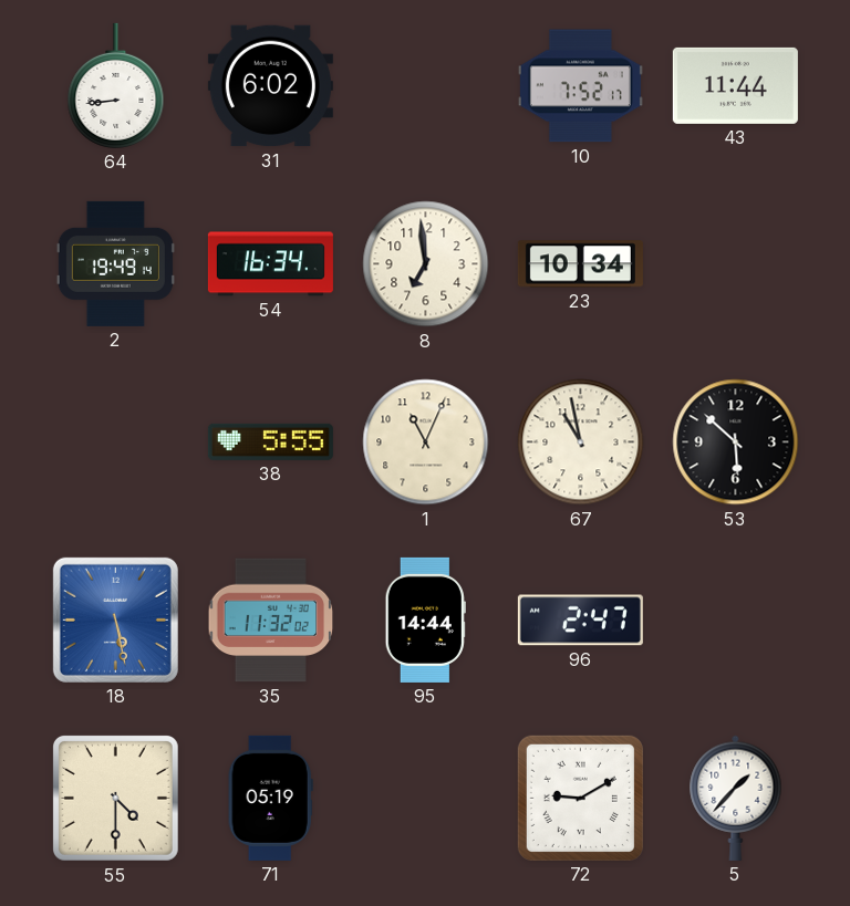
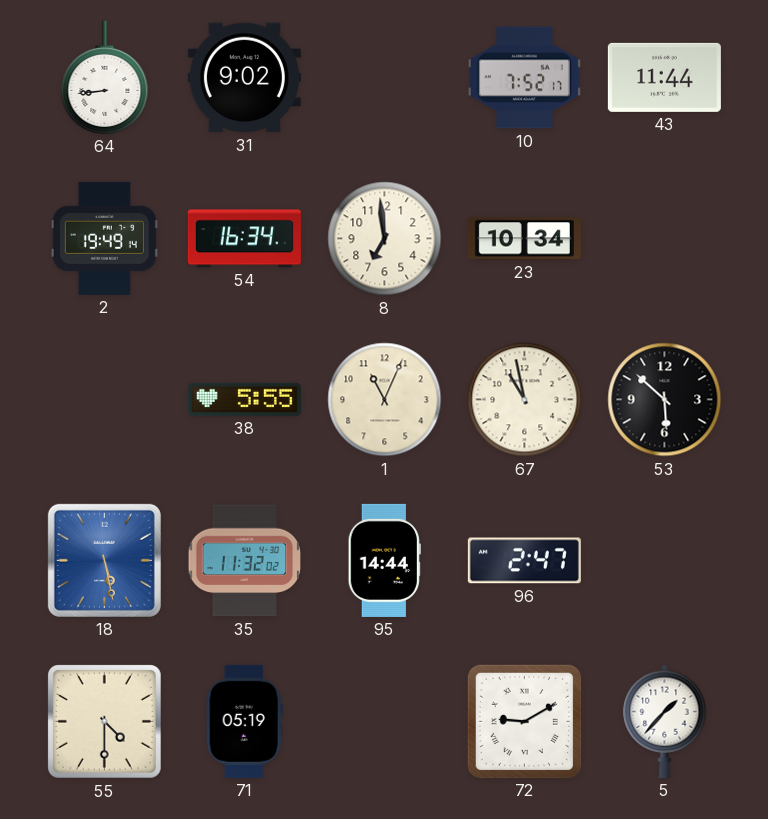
31: 6:02 -> 9:02 (244, 78)
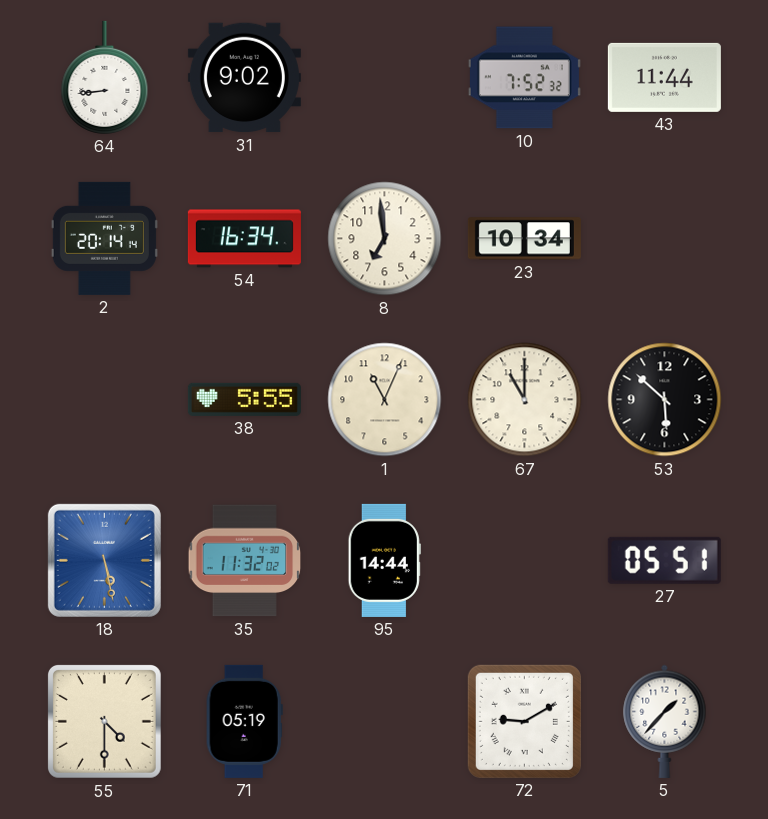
10: 7:52:17 -> 7:52:32 (524, 78)
2: 19:49 -> 20:14 (104, 238)
67: 10:58 -> 11:00 (525, 400)
96: 2:47 -> none (524, 561)
27: none -> 05:51 (664, 560)
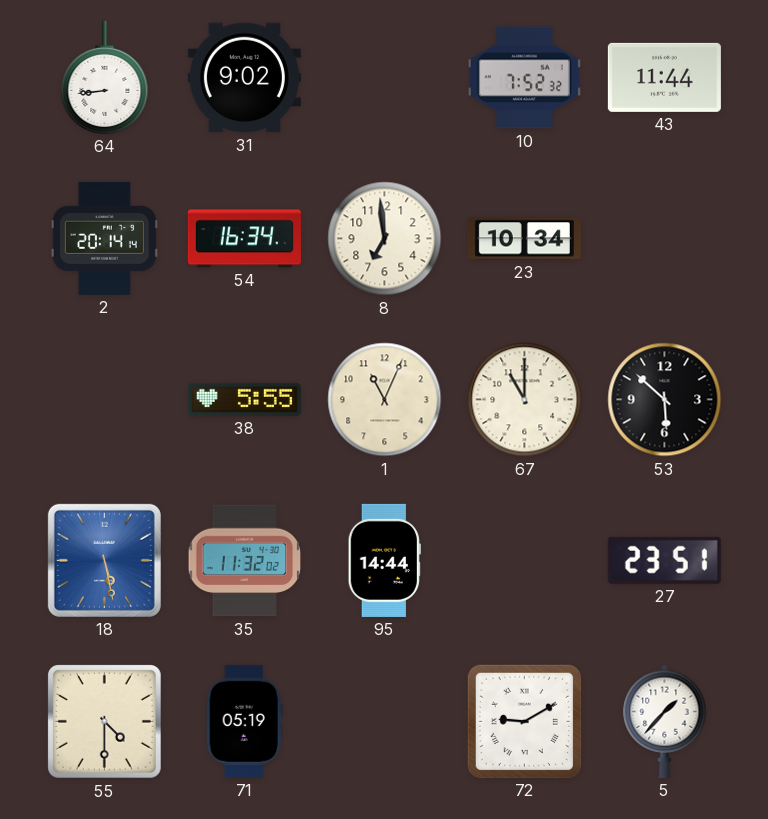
27: 05:51 -> 23:51 (664, 560)
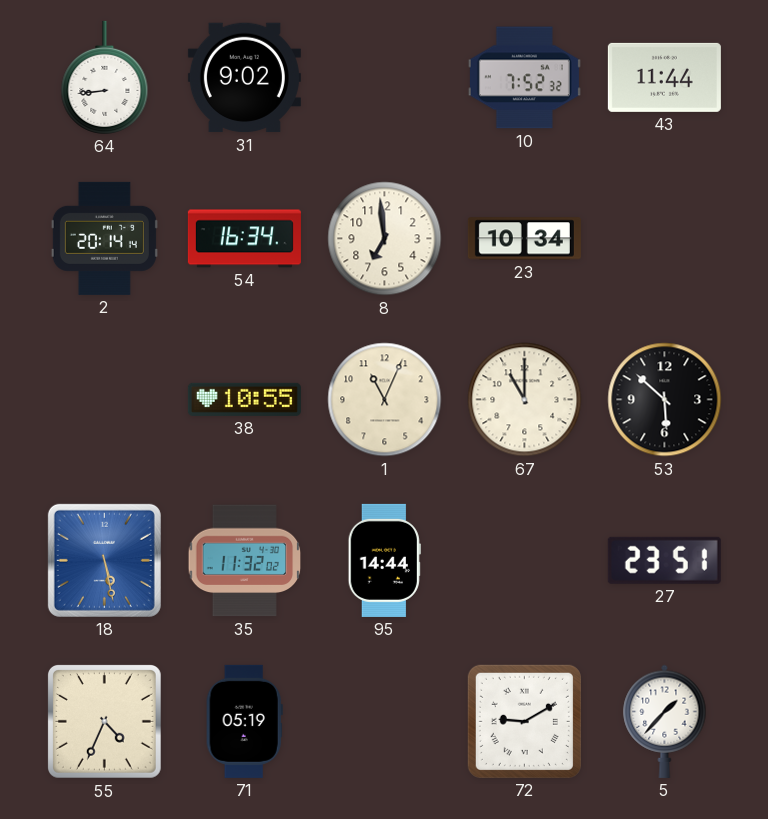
38: 5:55 -> 10:55 (244, 399)
55: 4:30 -> 4:34 (104, 721)
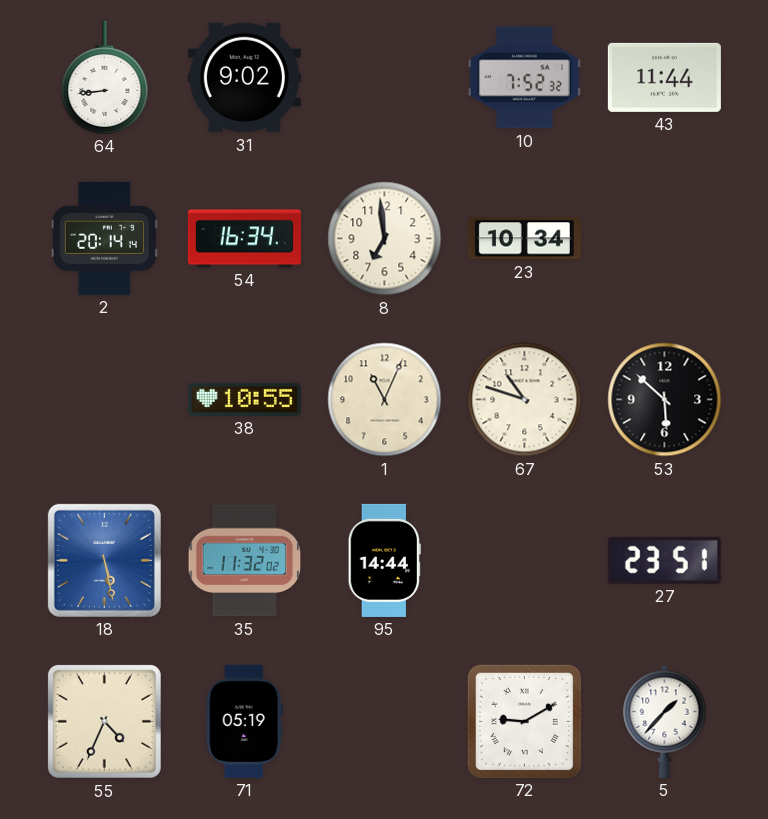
67: 11:00 -> 10:48 (525, 400)
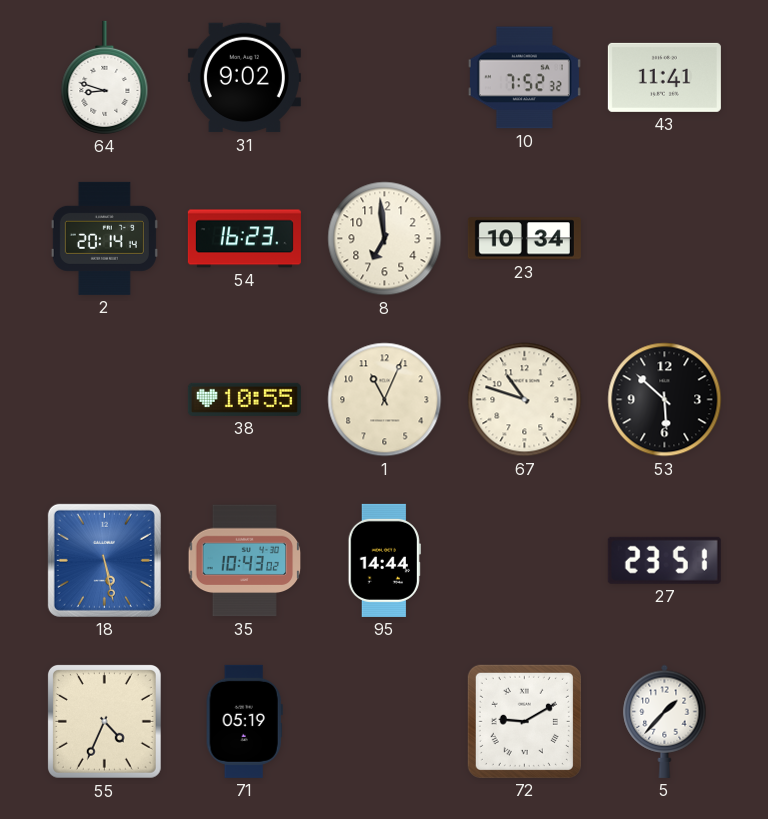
64: 8:44 -> 8:48 (105, 77)
43: 11:44 -> 11:41 (664, 77)
54: 16:34 -> 16:23 (244, 239)
35: 11:32 -> 10:43 (245, 561)
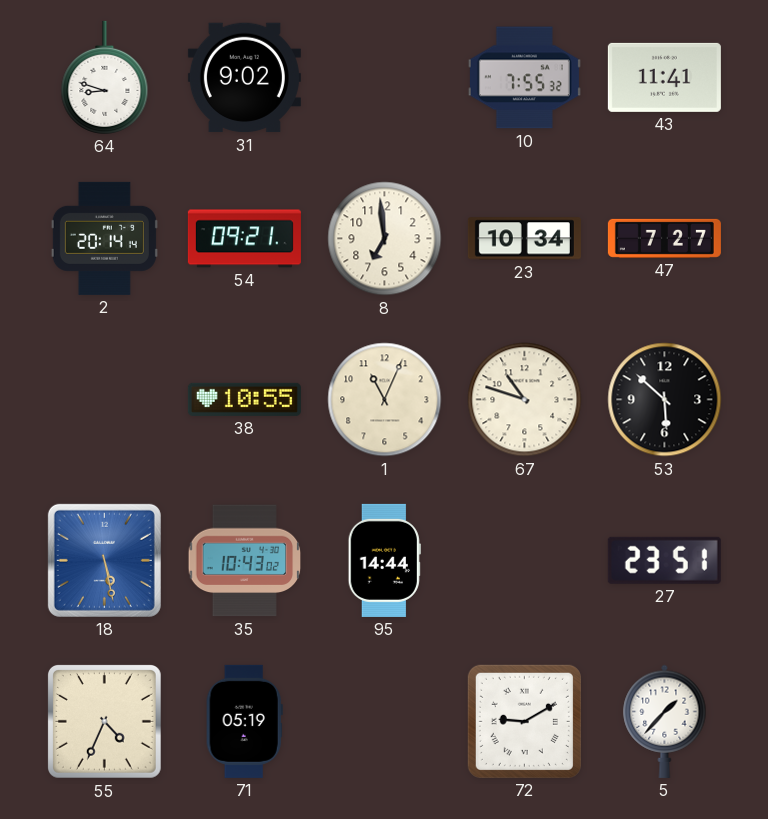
10: 7:52 -> 7:55 (524, 78)
54: 16:23 -> 09:21 (244, 239)
47: none -> 7:27 (664, 238)
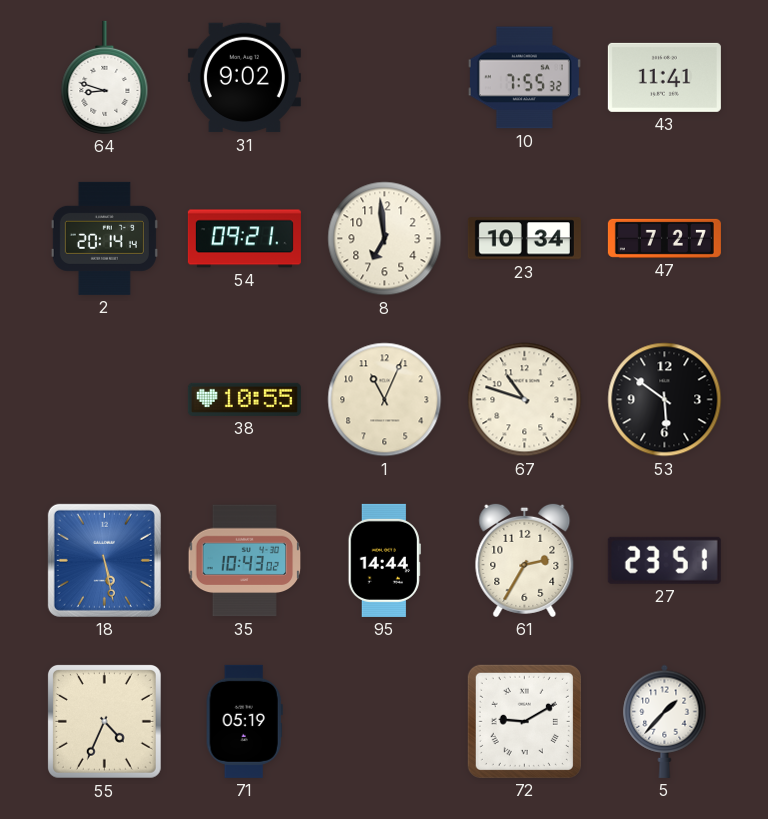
53: 5:52 -> 5:51 (665, 400)
61: none -> 2:35 (525, 560)
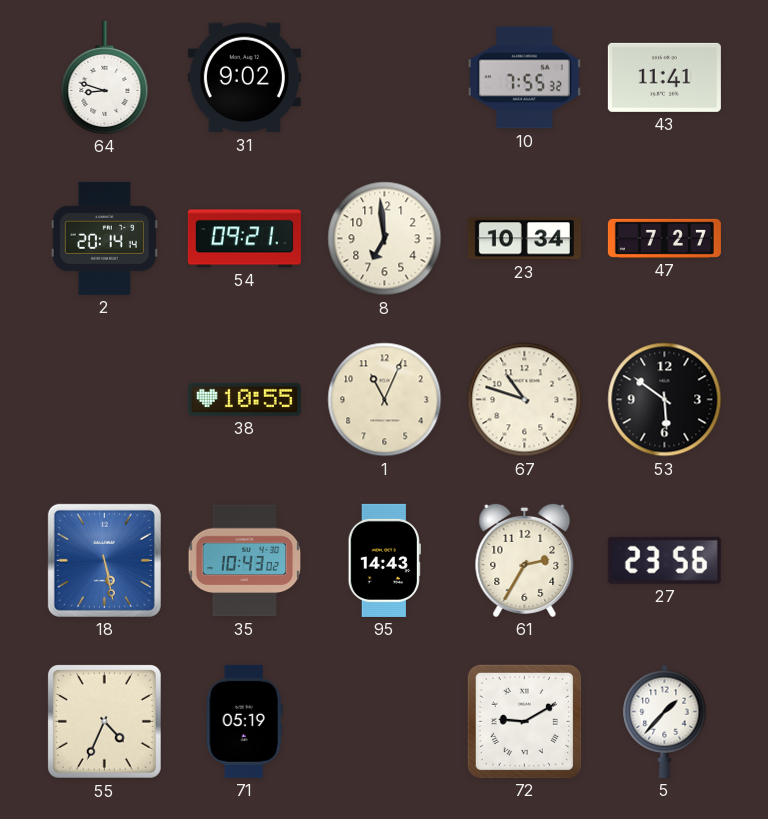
95: 14:44 -> 14:43 (384, 560)
27: 23:51 -> 23:56 (664, 560)
